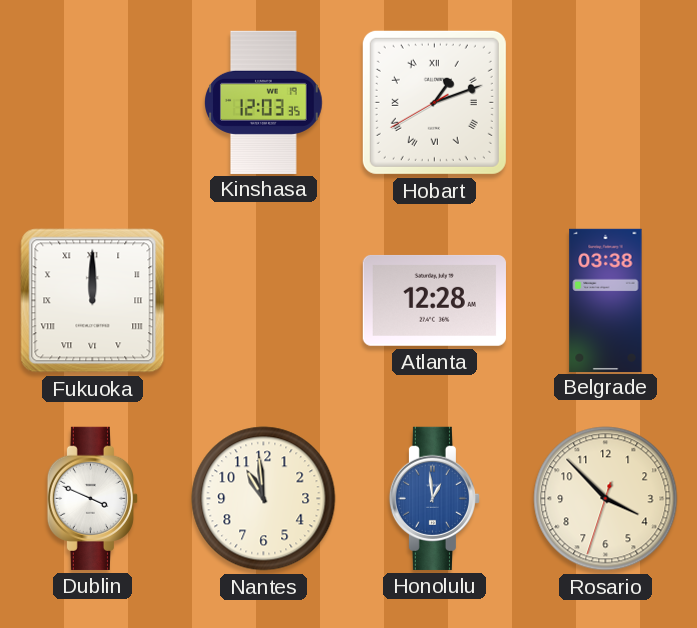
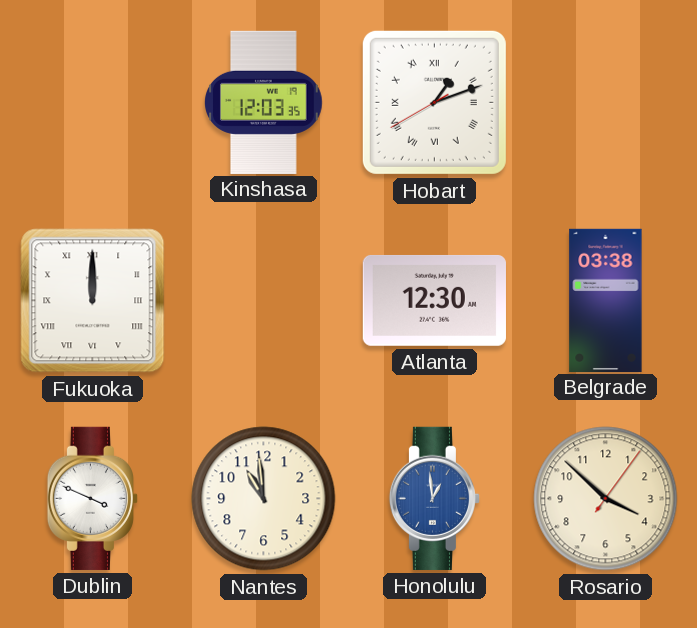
Atlanta: 12:28 -> 12:30 (434, 300)
Rosario: 3:52:33 -> 3:52:06 (606, 499)
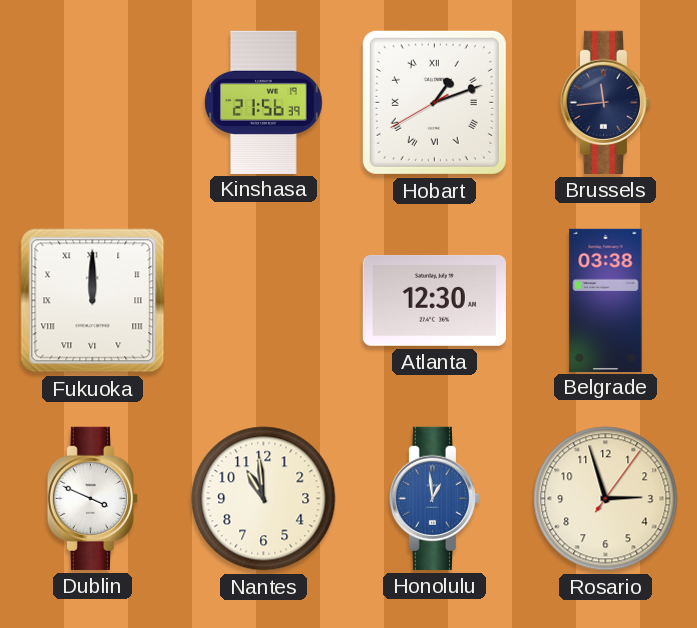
Kinshasa: 12:03 -> 21:56 (264, 102)
Brussels: none -> 11:44 (605, 102)
Rosario: 3:52 -> 2:57 (606, 499)
